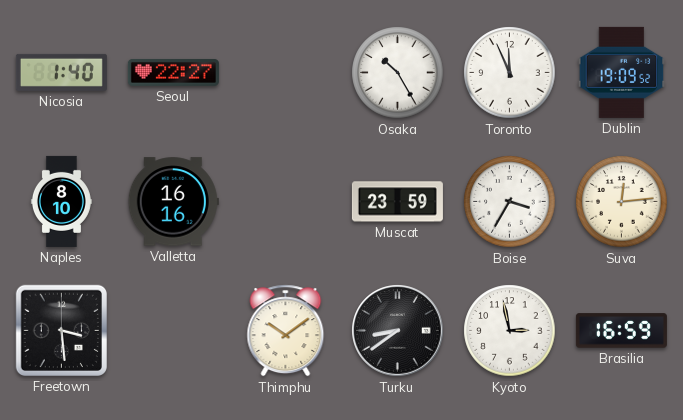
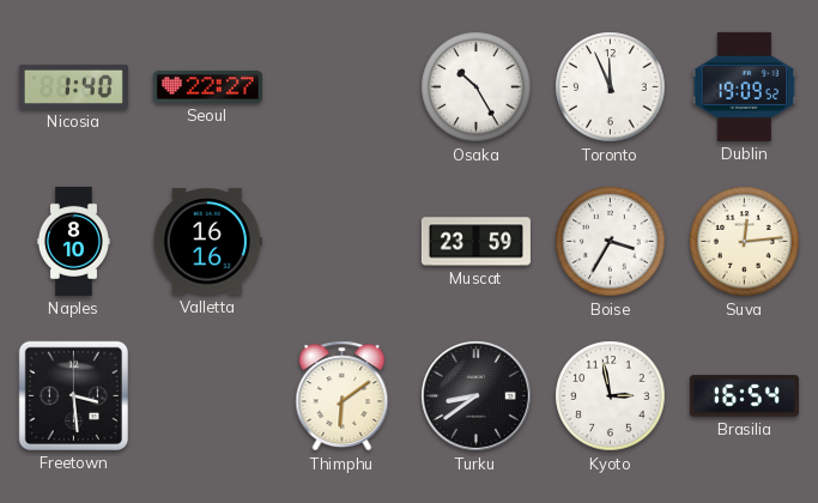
Thimphu: 10:09 -> 6:09 (343, 396)
Brasilia: 16:59 -> 16:54 (744, 396)
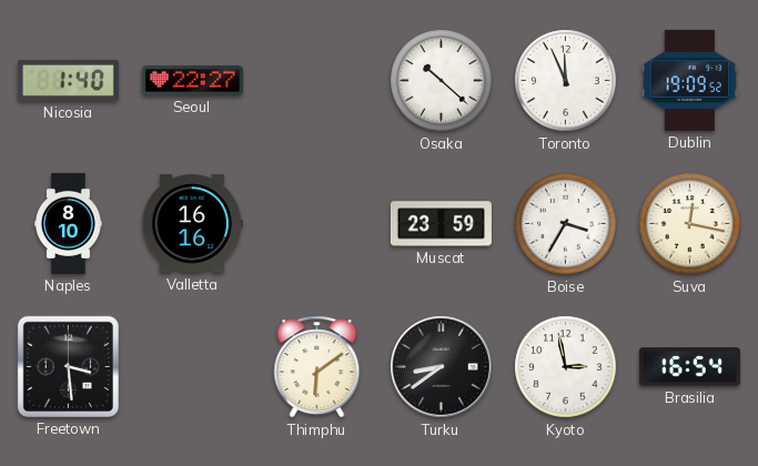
Osaka: 10:25 -> 10:22 (442, 81)
Suva: 12:14 -> 12:17 (690, 224)
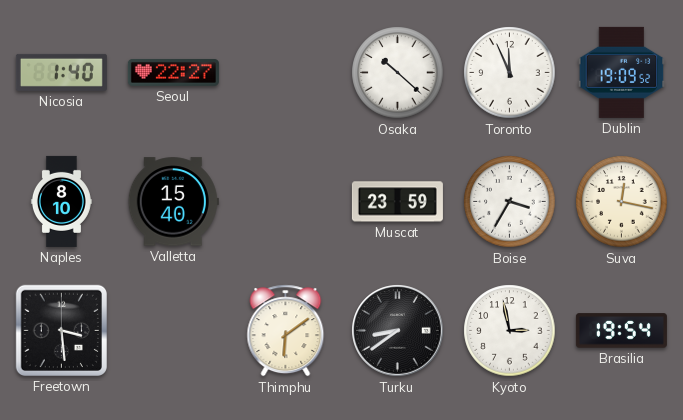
Valletta: 16:16 -> 15:40 (173, 202)
Brasilia: 16:54 -> 19:54 (621, 331)
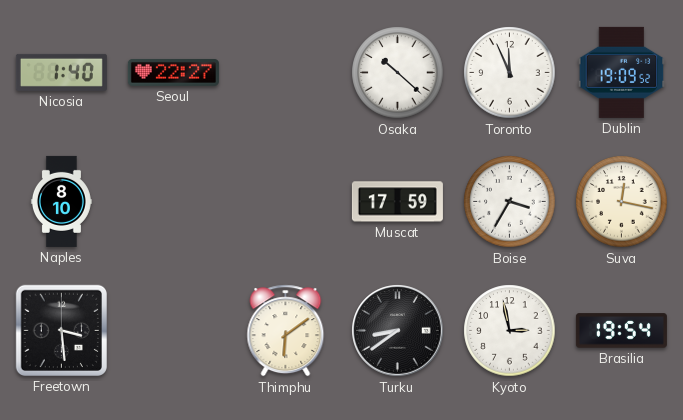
Valletta: 15:40 -> none (173, 202)
Muscat: 23:59 -> 17:59 (397, 202)
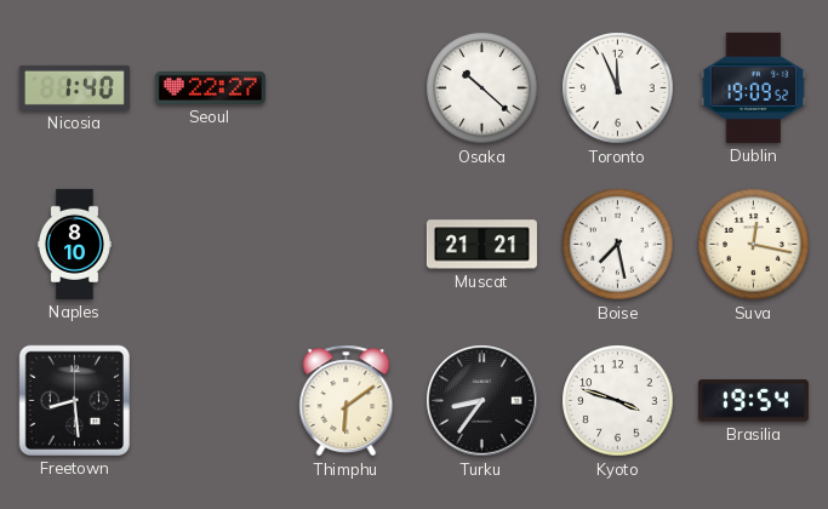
Muscat: 17:59 -> 21:21 (481, 245)
Boise: 3:35 -> 7:28 (618, 245)
Freetown: 3:29 -> 8:29 (74, 400)
Turku: 8:39 -> 8:36 (482, 401)
Kyoto: 2:58 -> 3:48 (618, 401)
